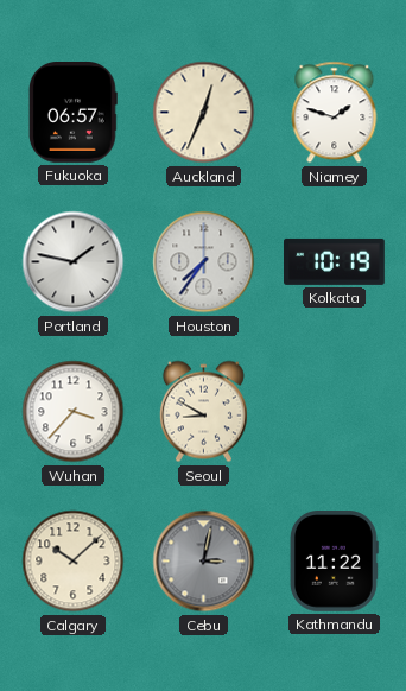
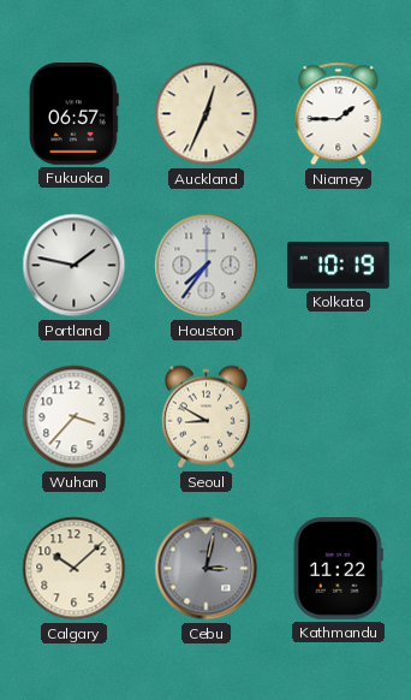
Niamey: 1:48 -> 1:45 (339, 114)
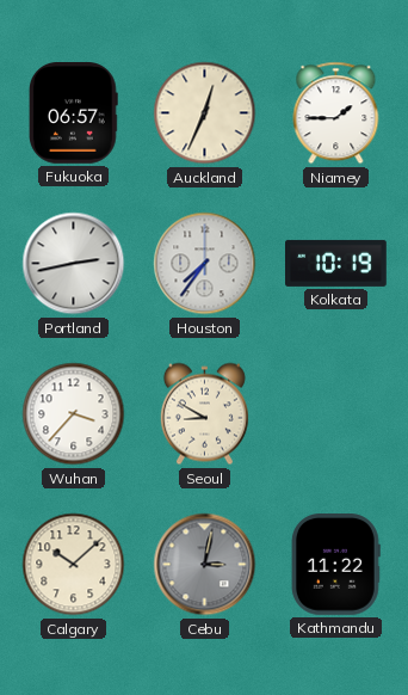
Portland: 1:47 -> 2:43 (74, 264)
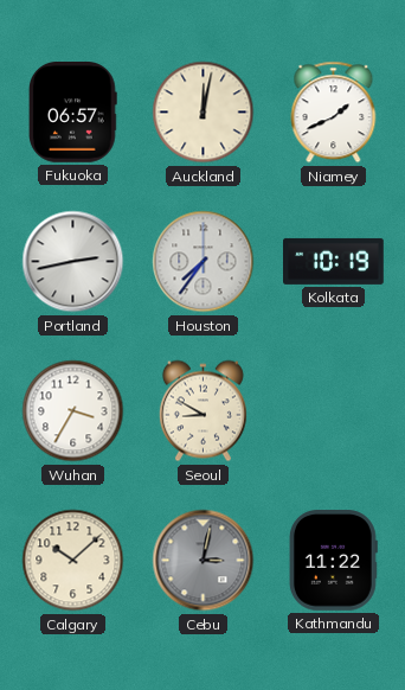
Auckland: 12:34 -> 12:02 (204, 113)
Niamey: 1:45 -> 1:41 (334, 113)
Wuhan: 3:37 -> 3:35 (73, 411)
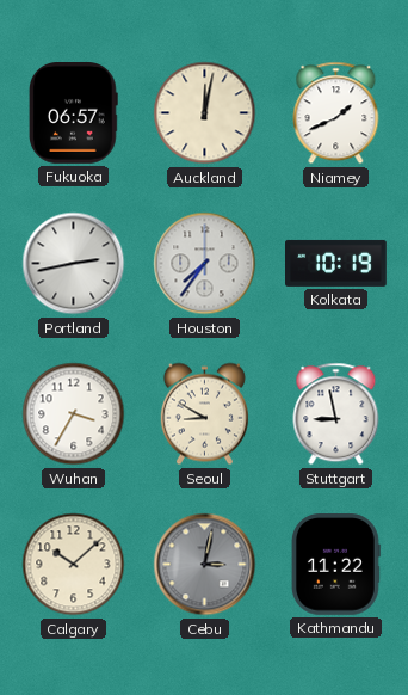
Stuttgart: none -> 8:58 (336, 414)
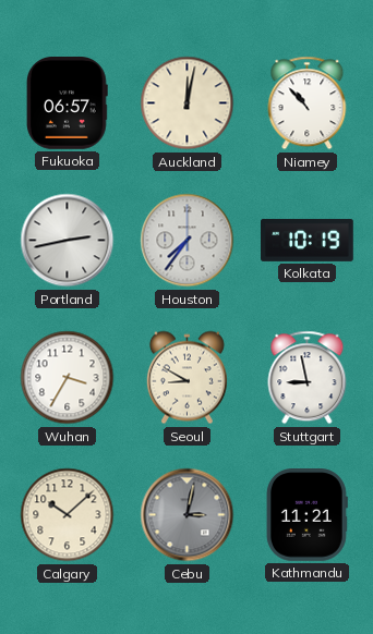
Niamey: 1:41 -> 10:53 (308, 103)
Kathmandu: 11:22 -> 11:21 (306, 515)
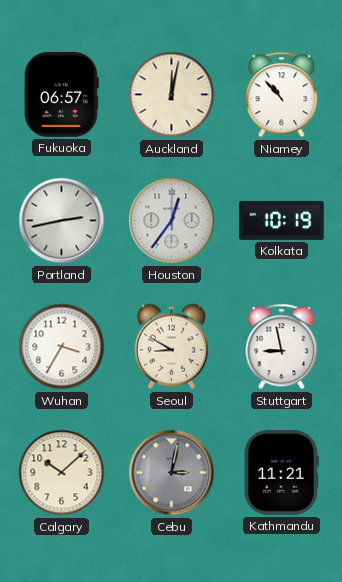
Houston: 7:36 -> 12:36 (172, 221)
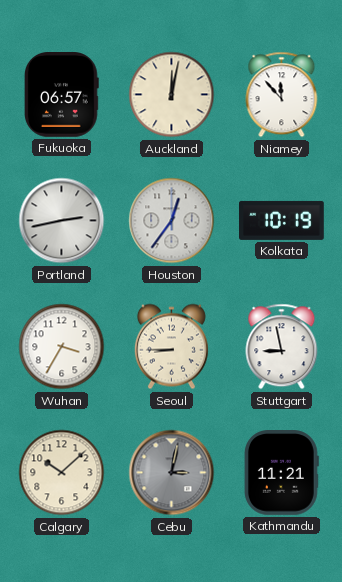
Niamey: 10:53 -> 11:53 (282, 95)
Seoul: 8:50 -> 8:45 (171, 347)
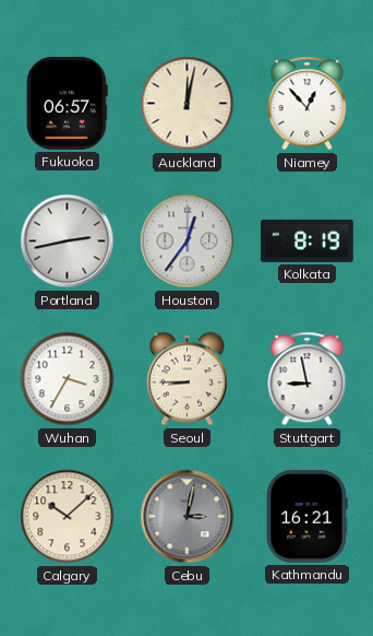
Niamey: 11:53 -> 12:53 (308, 104)
Kolkata: 10:19 -> 8:19 (308, 240)
Kathmandu: 11:21 -> 16:21 (306, 517)
